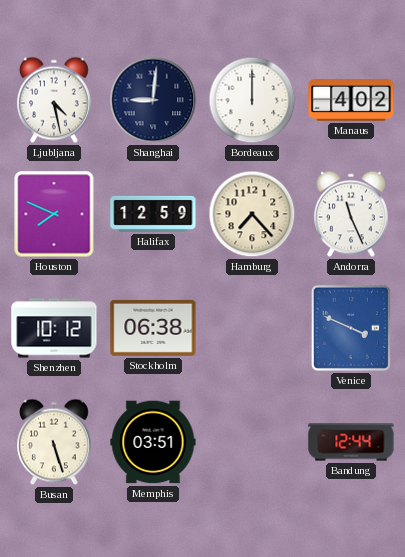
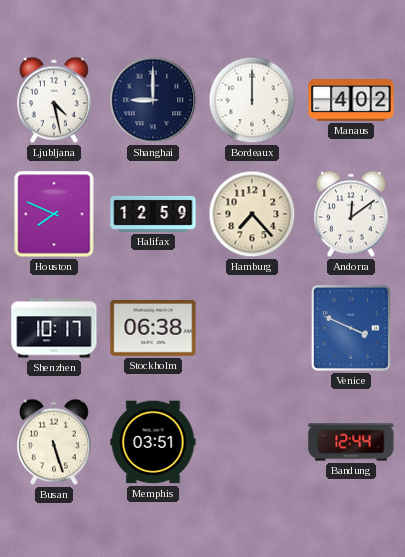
Shanghai: 9:01 -> 9:00 (153, 100)
Andorra: 11:26 -> 12:09 (352, 214)
Shenzhen: 10:12 -> 10:17 (54, 328)
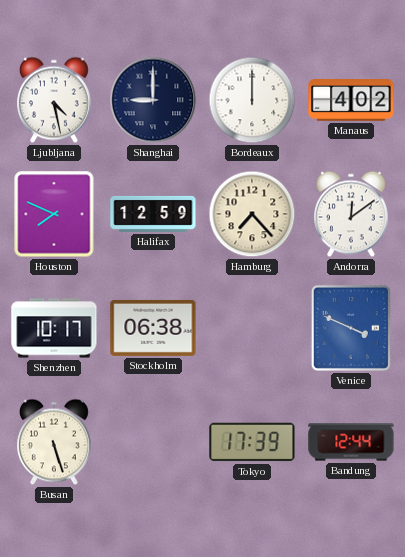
Memphis: 03:51 -> none (153, 442)
Tokyo: none -> 17:39 (252, 442)
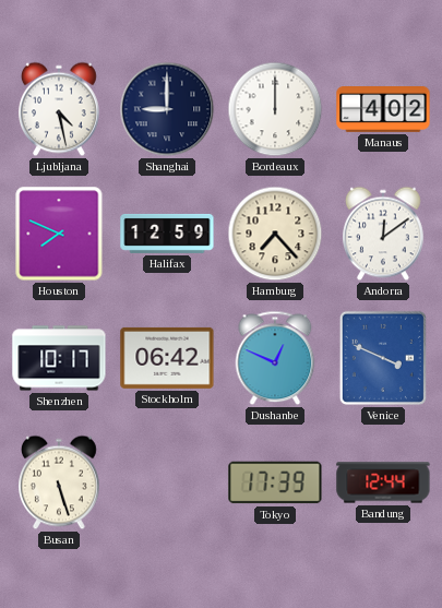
Stockholm: 06:38 -> 06:42 (167, 358)
Dushanbe: none -> 12:49 (275, 358)
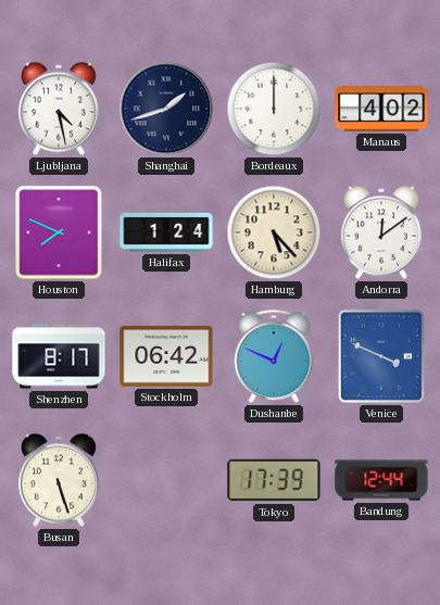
Shanghai: 9:00 -> 1:42 (166, 109)
Halifax: 12:59 -> 1:24 (166, 232)
Hamburg: 7:23 -> 5:23 (274, 232)
Shenzhen: 10:17 -> 8:17 (59, 356)
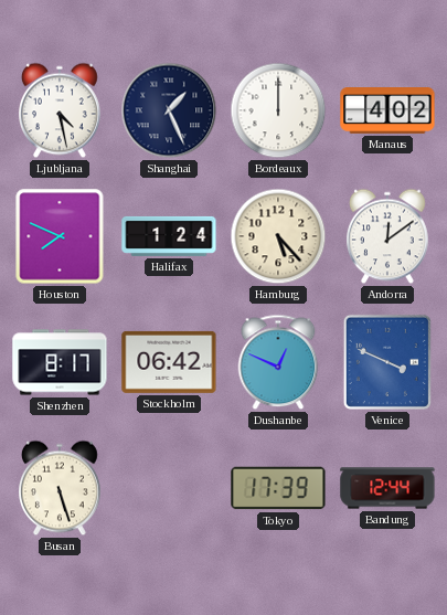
Shanghai: 1:42 -> 1:26 (169, 110)
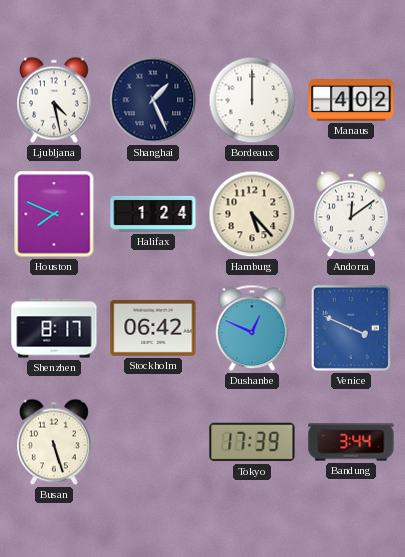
Bandung: 12:44 -> 3:44 (351, 442)
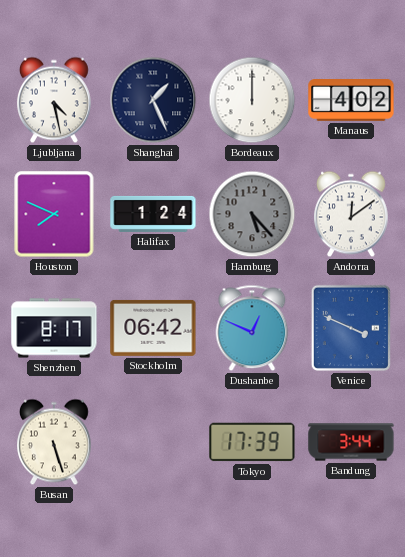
Hamburg dial: cream -> grey (252, 214)
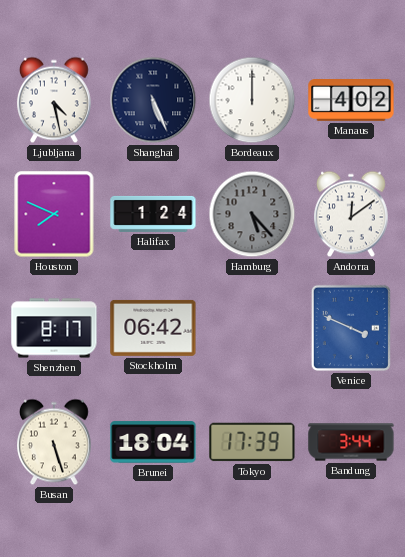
Shanghai: 1:26 -> 5:26 (153, 100)
Dushanbe: 12:49 -> none (252, 328)
Brunei: none -> 18:04 (153, 442)
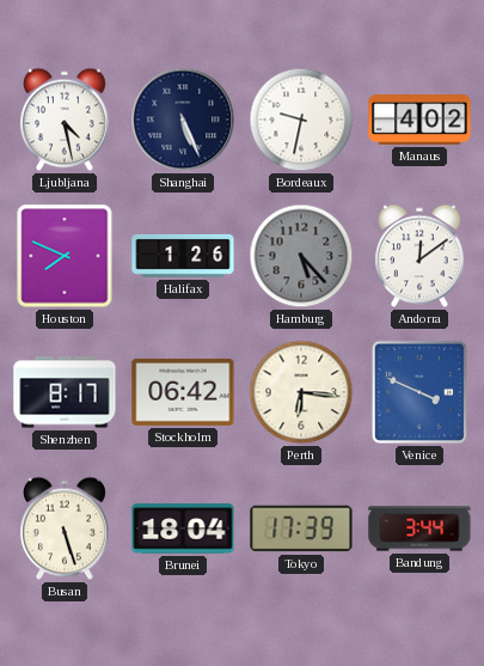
Bordeaux: 12:00 -> 9:32 (301, 120)
Halifax: 1:24 -> 1:26 (183, 256)
Perth: none -> 6:16 (301, 392)
